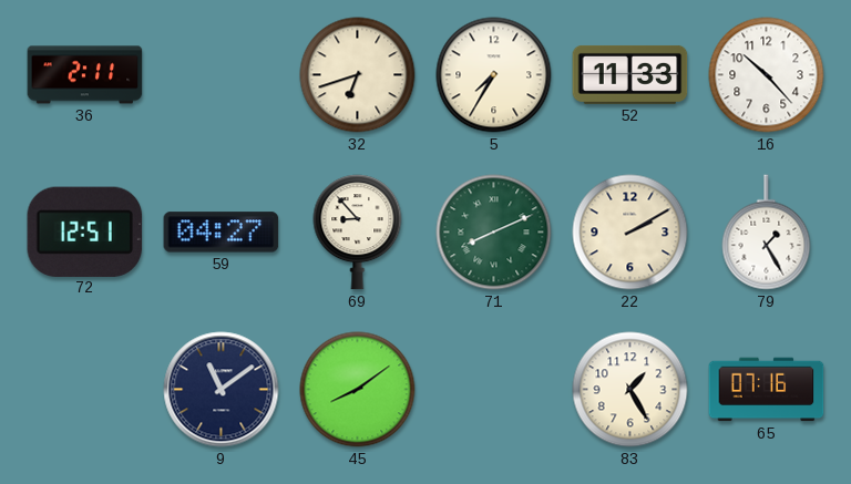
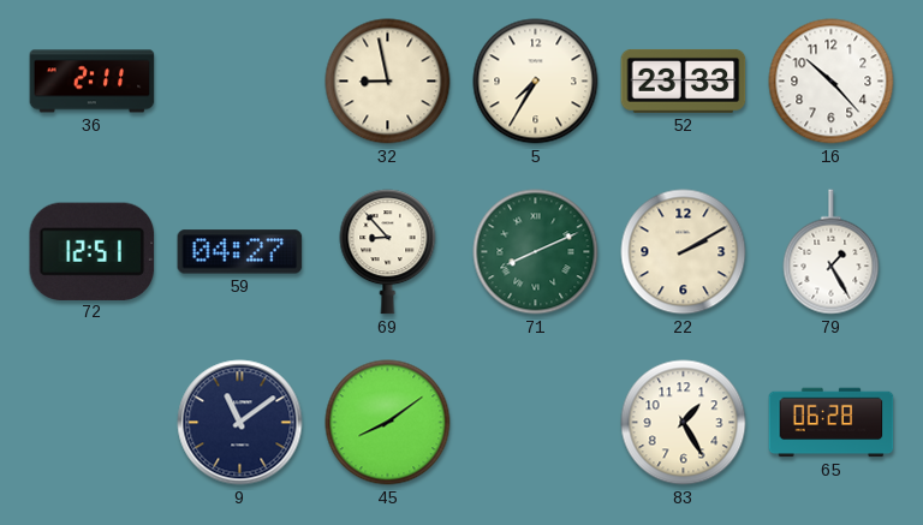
32: 6:42 -> 8:58 (388, 82)
52: 11:33 -> 23:33 (684, 80)
65: 07:16 -> 06:28 (832, 423)
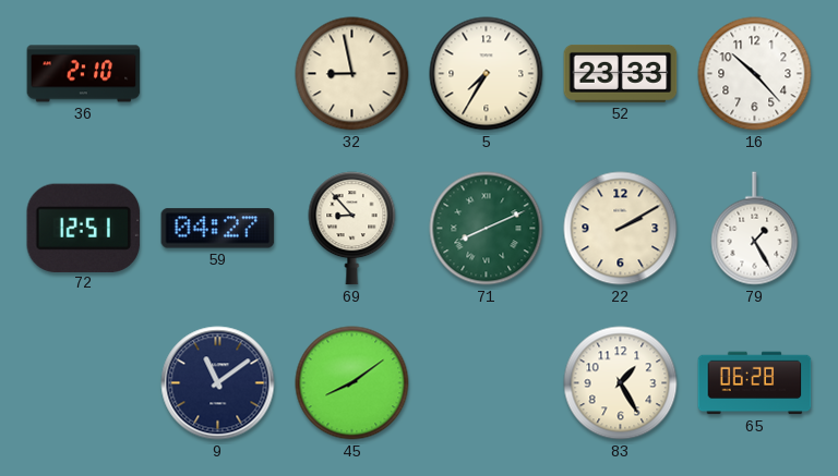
36: 2:11 -> 2:10 (84, 74)
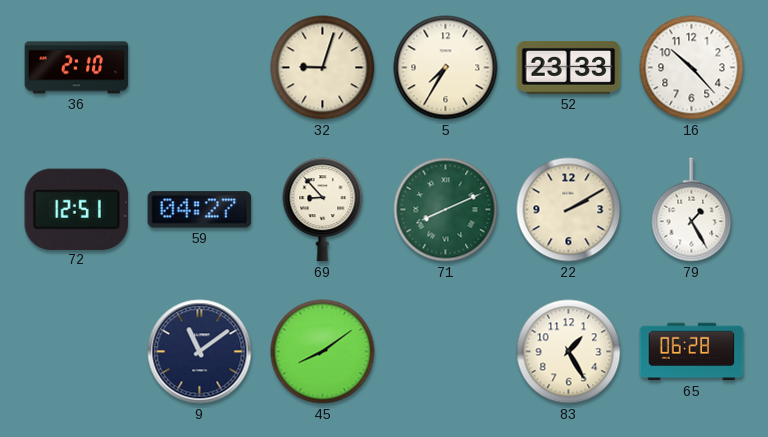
32: 8:58 -> 9:03 (323, 68)
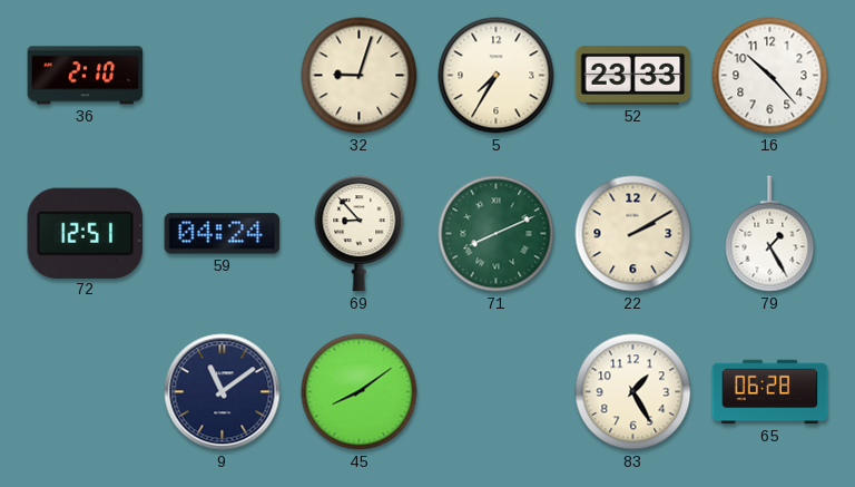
59: 04:27 -> 04:24 (223, 234)
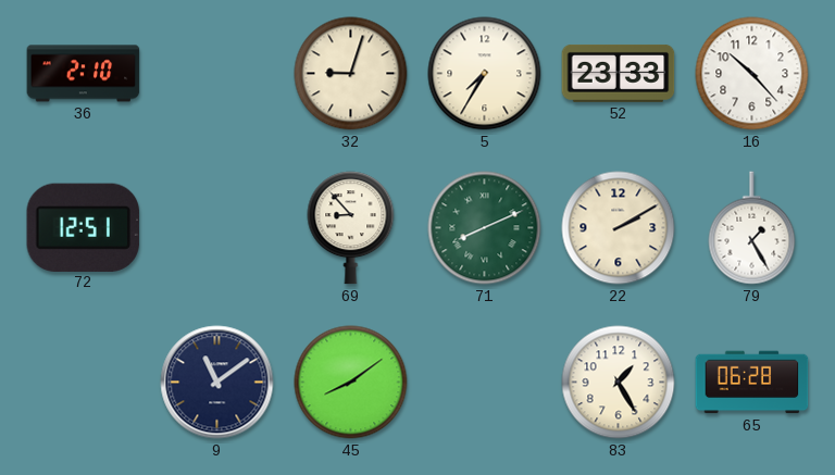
59: 04:24 -> none (223, 234)
